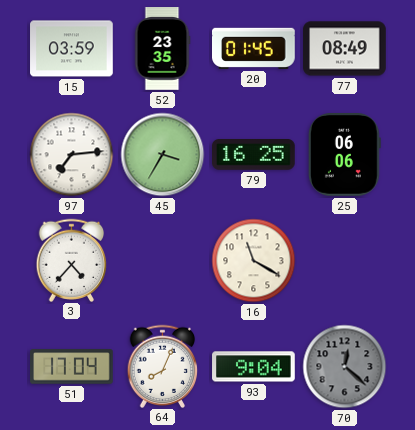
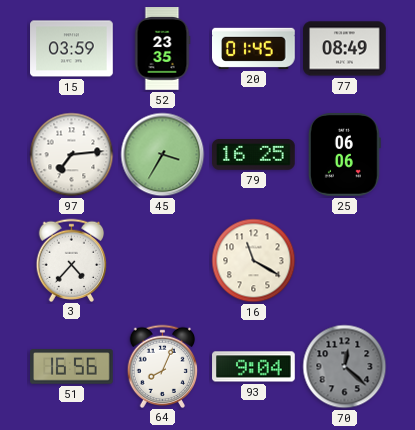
51: 17:04 -> 16:56 (72, 367)
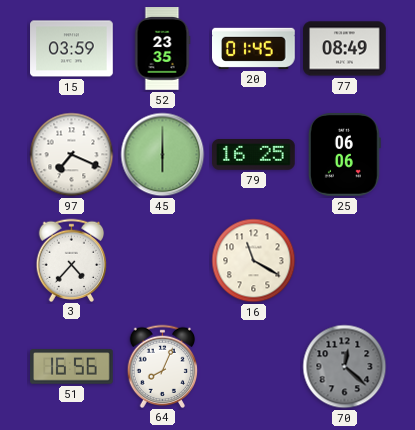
97: 7:14 -> 7:19 (72, 155)
45: 3:35 -> 6:00 (163, 155)
93: 9:04 -> none (254, 367)
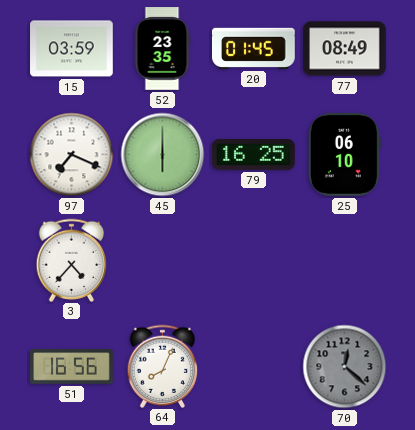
25: 06:06 -> 06:10 (344, 155)
16: 11:20 -> none (254, 261)
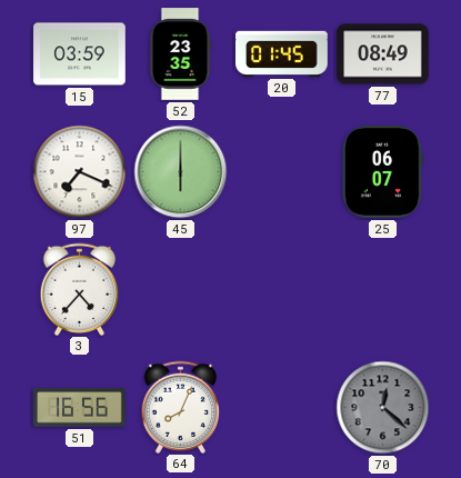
79: 16:25 -> none (254, 155)
25: 06:10 -> 06:07 (382, 172)
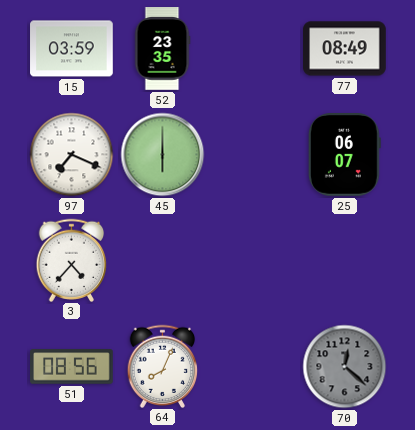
20: 01:45 -> none (282, 53)
51: 16:56 -> 08:56 (72, 367)
